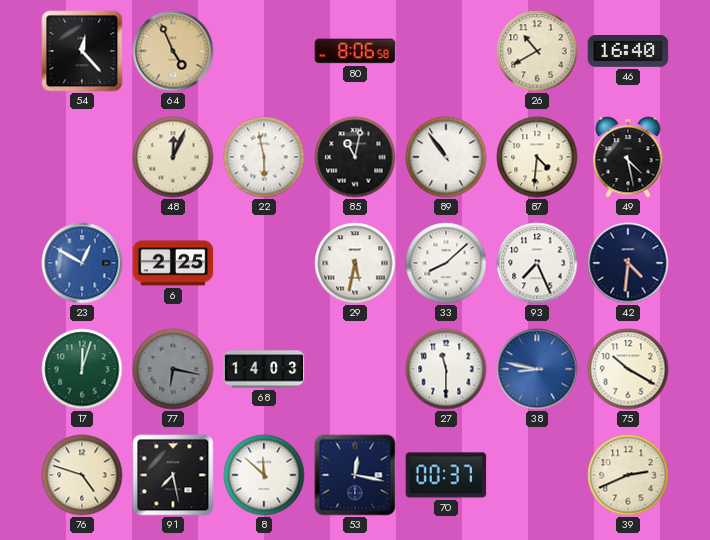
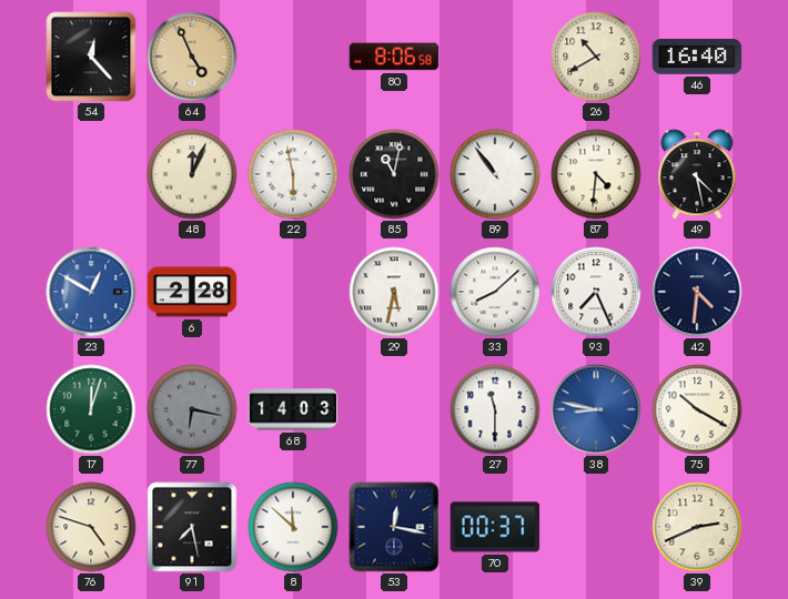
6: 2:25 -> 2:28 (192, 292)
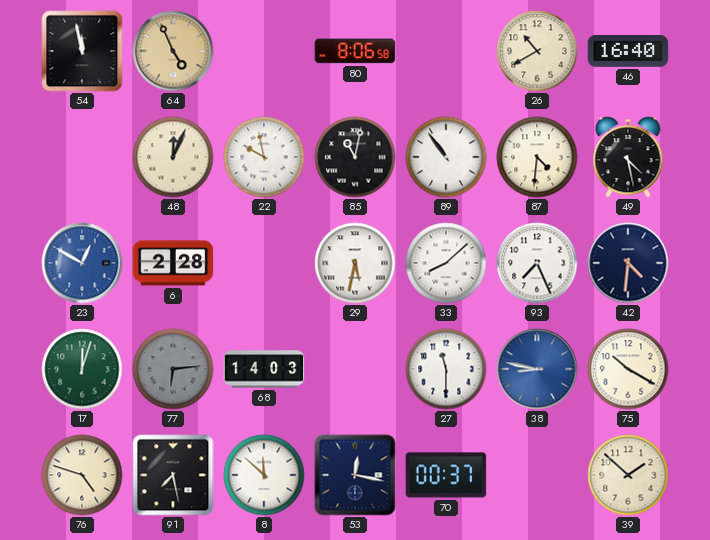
54: 12:23 -> 11:58 (82, 51)
22: 5:58 -> 9:58 (264, 157)
77: 6:17 -> 6:14 (173, 369)
39: 2:41 -> 1:52 (628, 475)
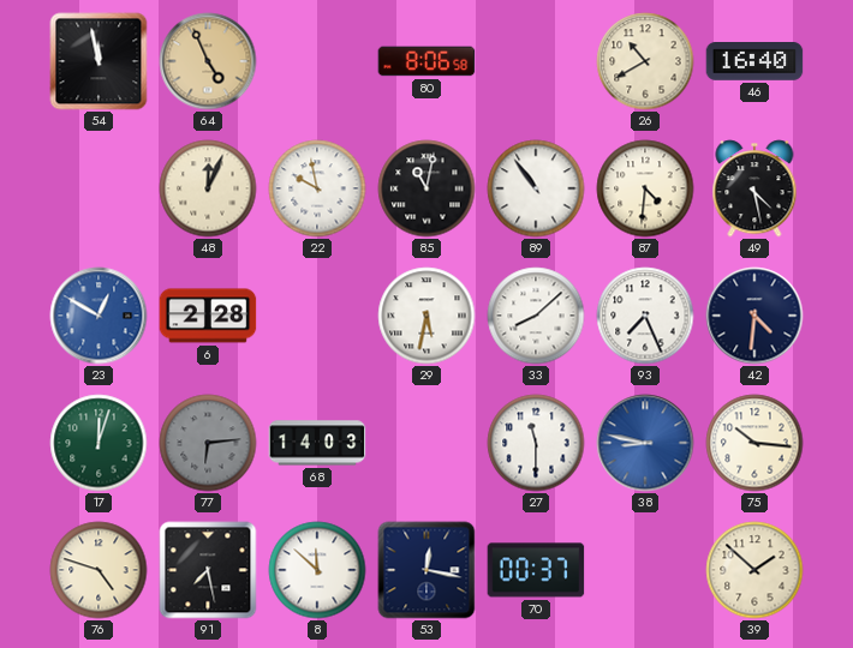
75: 10:20 -> 10:16 (754, 443)
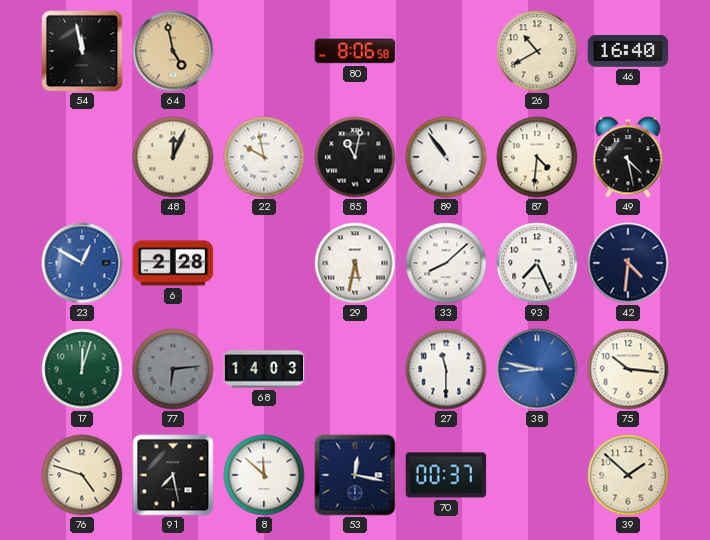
64: 4:56 -> 4:58 (173, 51)
